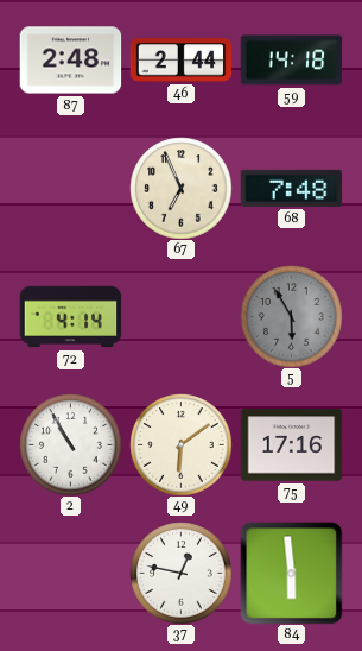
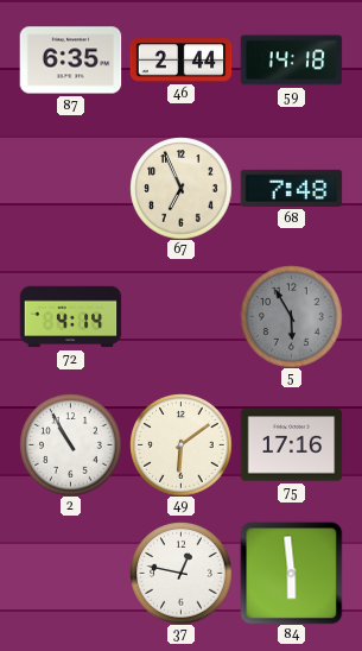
87: 2:48 -> 6:35 (70, 61)
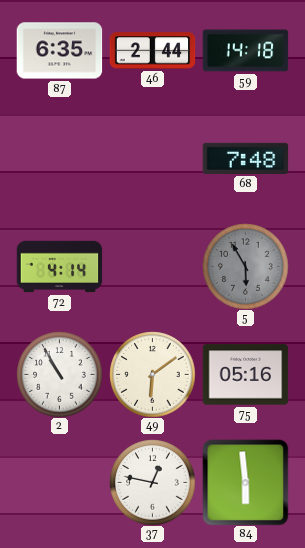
67: 6:56 -> none (180, 188)
75: 17:16 -> 05:16 (245, 375)
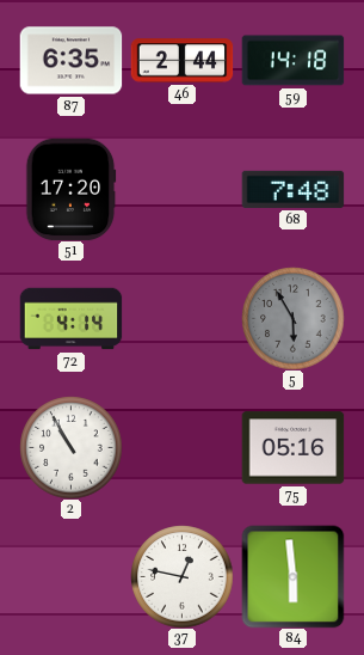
51: none -> 17:20 (70, 189)
49: 6:09 -> none (152, 374)
